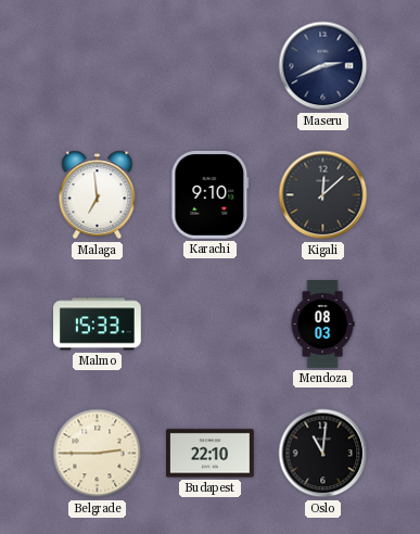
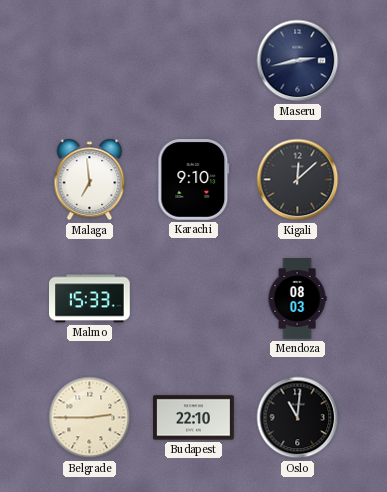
Maseru: 2:41 -> 2:43 (298, 61)
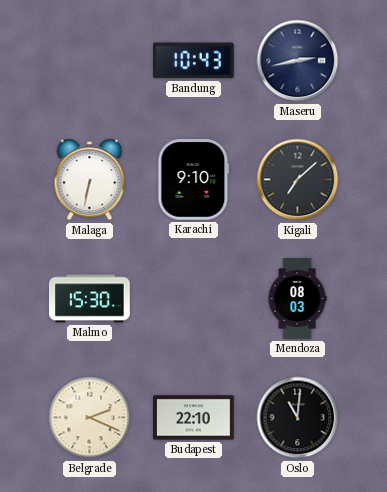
Bandung: none -> 10:43 (193, 61)
Malaga: 6:59 -> 6:32 (90, 180)
Kigali: 12:08 -> 7:08 (298, 180)
Malmo: 15:33 -> 15:30 (90, 299)
Belgrade: 2:45 -> 2:19 (90, 418)
